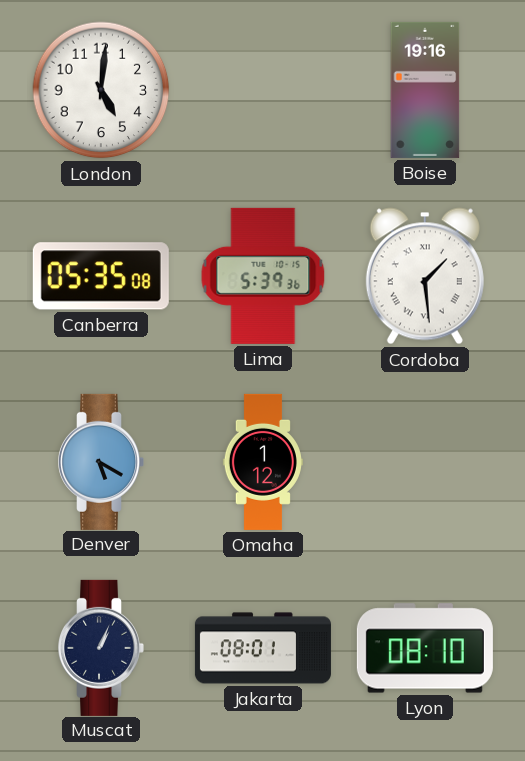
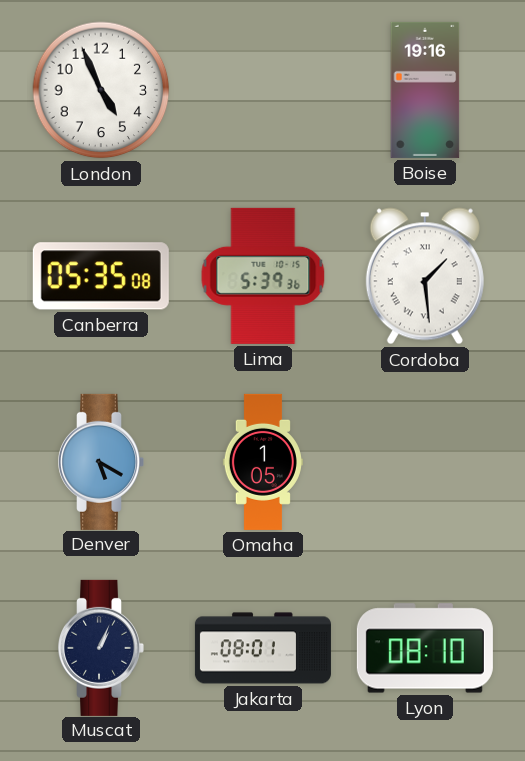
London: 5:01 -> 4:56 (101, 90)
Omaha: 1:12 -> 1:05 (263, 462)
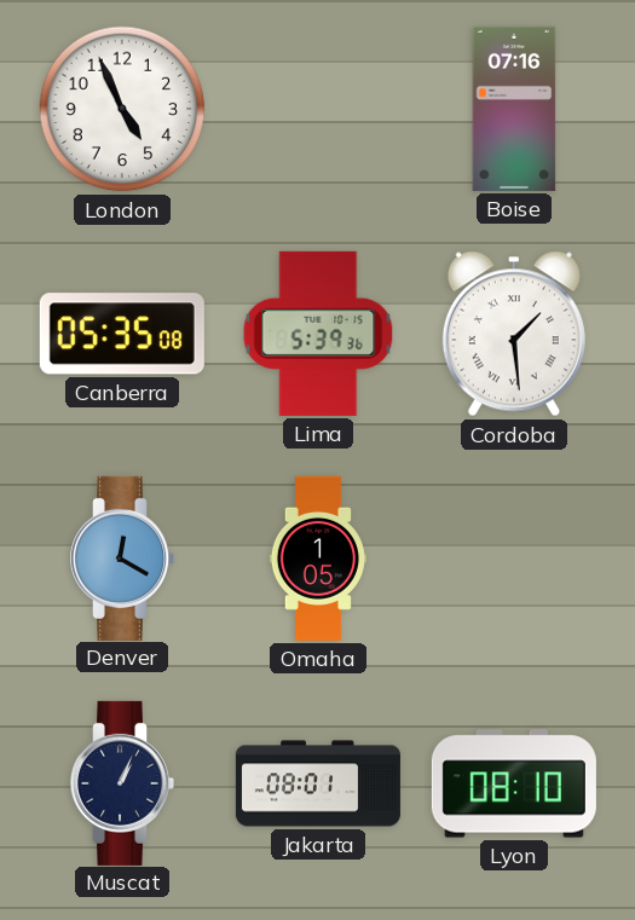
Boise: 19:16 -> 07:16 (514, 109)
Denver: 5:20 -> 12:20 (122, 559)
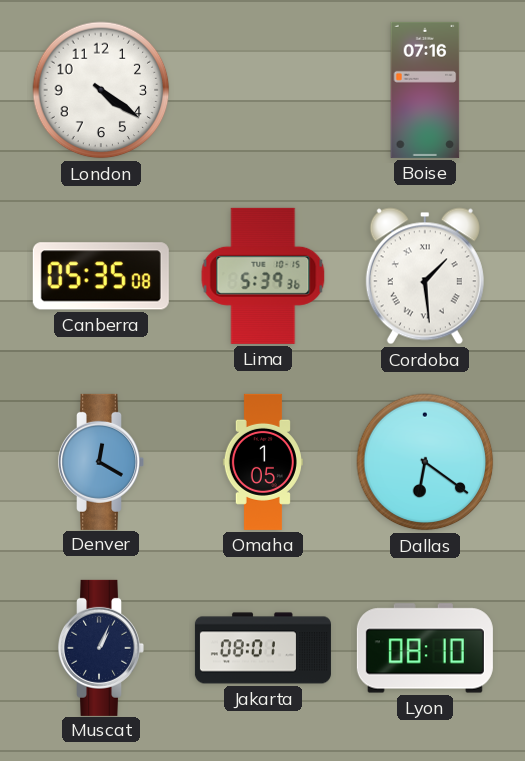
London: 4:56 -> 4:21 (101, 90)
Dallas: none -> 6:21 (425, 462)
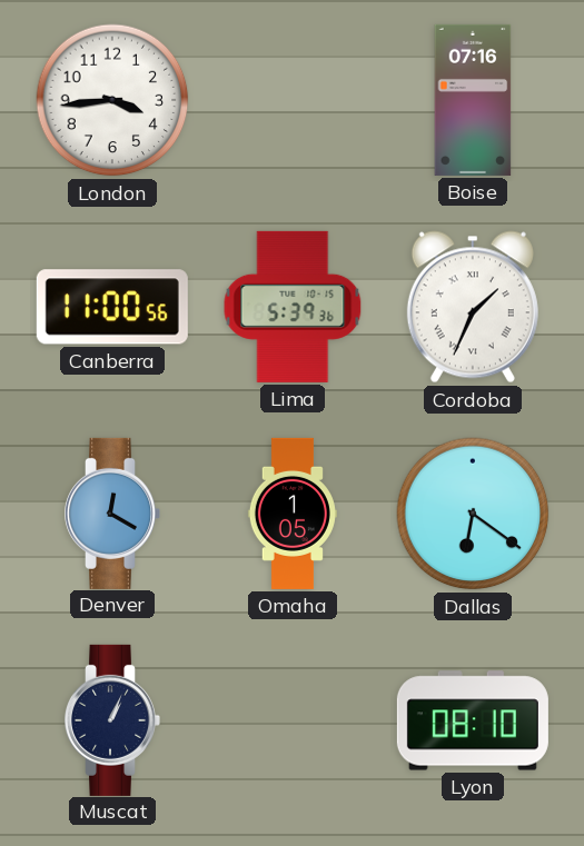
London: 4:21 -> 3:44 (112, 100)
Canberra: 05:35 -> 11:00 (112, 307)
Cordoba: 1:29 -> 1:34 (473, 307)
Jakarta: 08:01 -> none (263, 648)
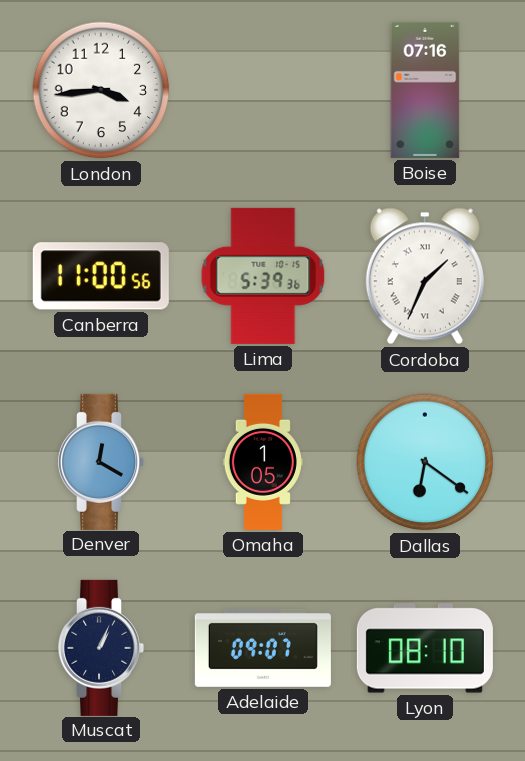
Adelaide: none -> 09:07 (263, 648)
